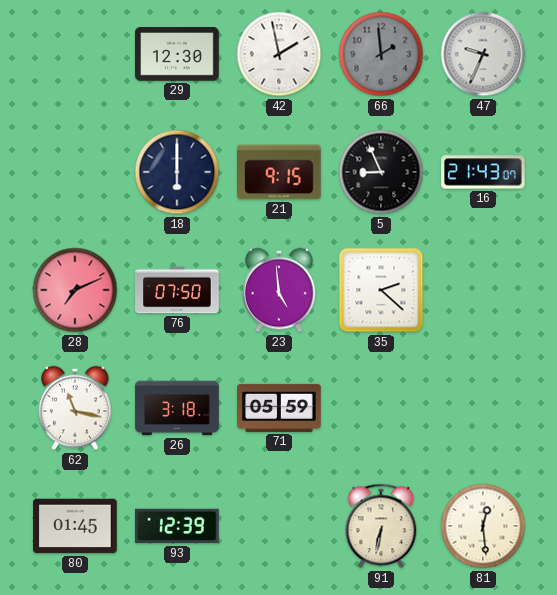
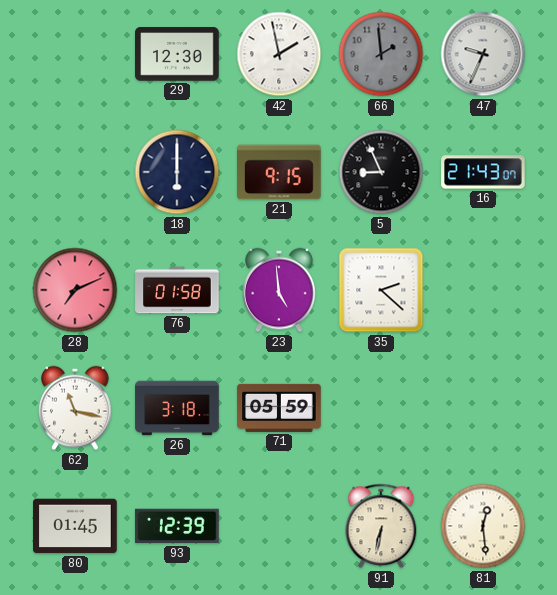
76: 07:50 -> 01:58 (177, 290)
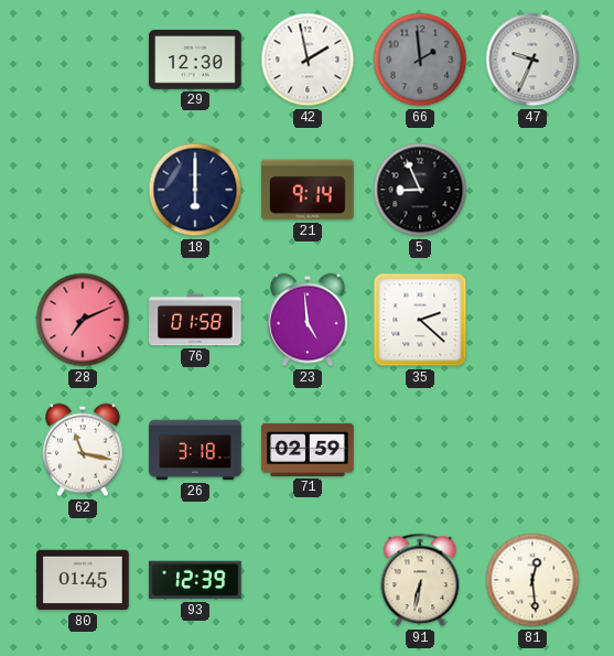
21: 9:15 -> 9:14 (308, 190)
16: 21:43 -> none (483, 172)
71: 05:59 -> 02:59 (308, 450)
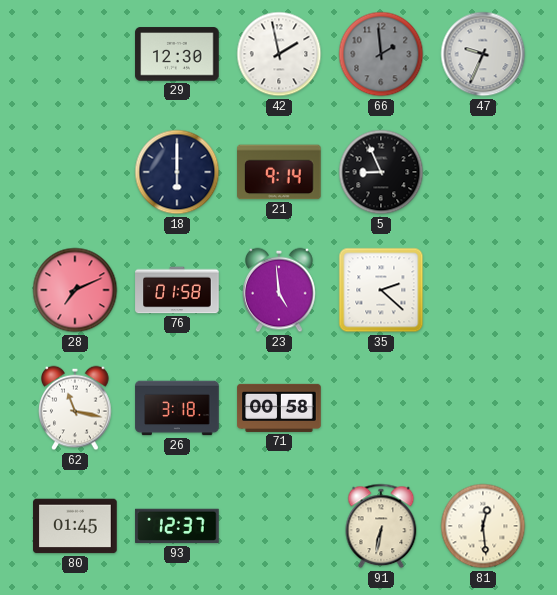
71: 02:59 -> 00:58 (279, 408)
93: 12:39 -> 12:37 (177, 526)
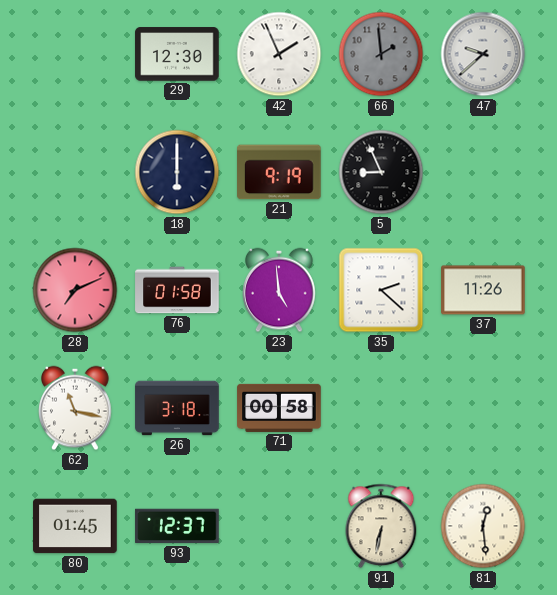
42: 1:58 -> 1:56 (279, 54)
47: 9:34 -> 9:38 (483, 54)
21: 9:14 -> 9:19 (279, 172)
37: none -> 11:26 (483, 290)
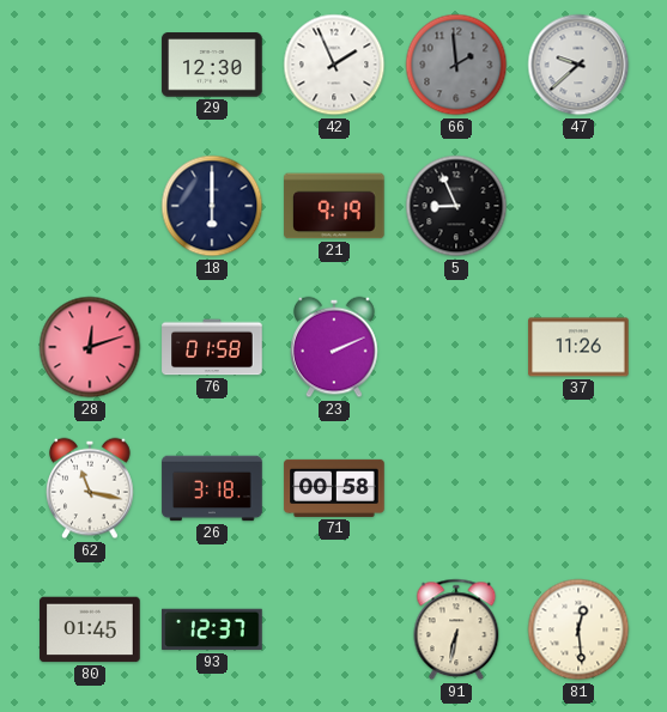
28: 7:11 -> 12:12 (90, 347)
23: 4:59 -> 2:11 (334, 347)
35: 2:22 -> none (381, 290)
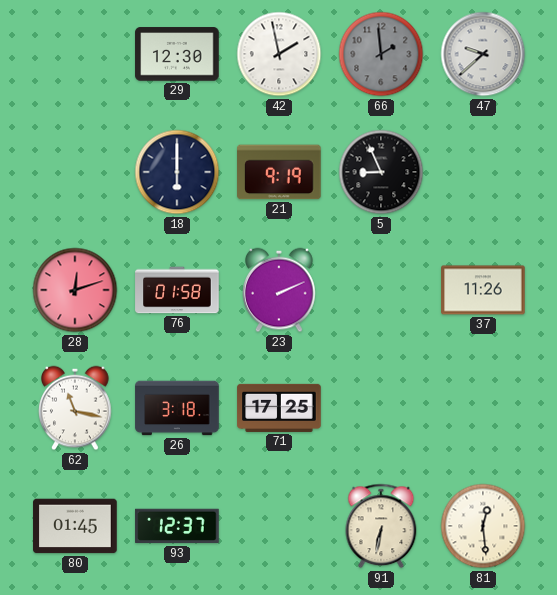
42: 1:56 -> 1:58 (279, 54)
71: 00:58 -> 17:25 (279, 408)
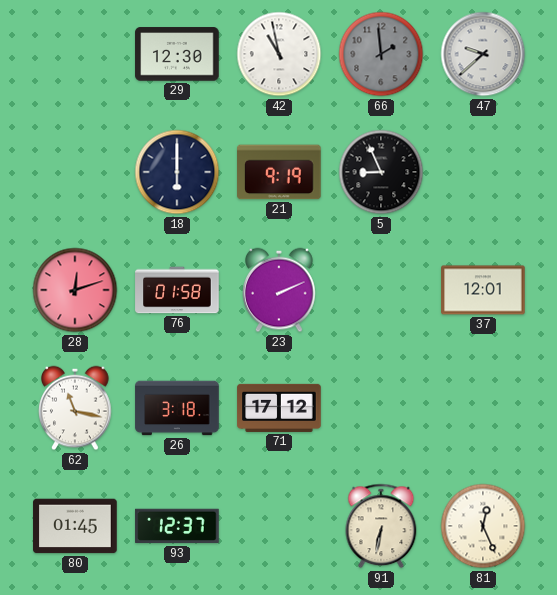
42: 1:58 -> 10:58 (279, 54)
37: 11:26 -> 12:01 (483, 290)
71: 17:25 -> 17:12 (279, 408)
81: 12:29 -> 12:26 (483, 526)
